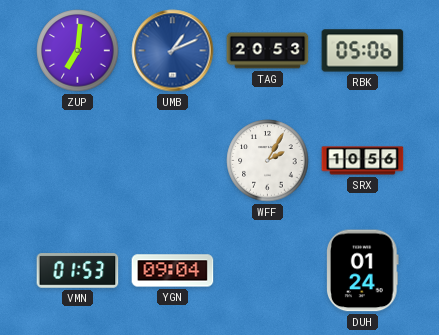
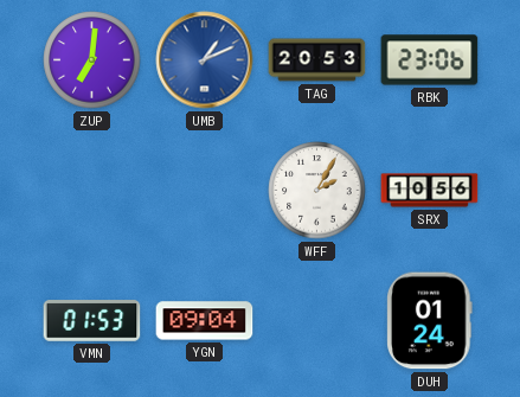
RBK: 05:06 -> 23:06 (430, 60)
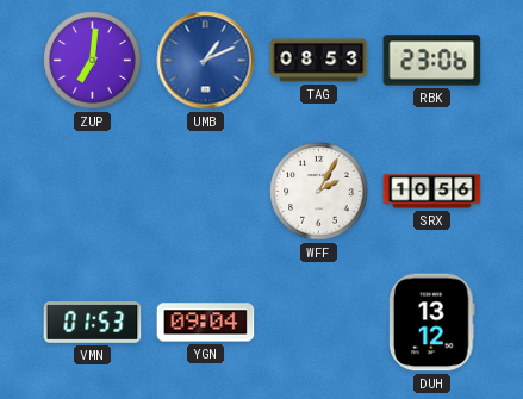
TAG: 20:53 -> 08:53 (319, 61)
DUH: 01:24 -> 13:12 (432, 323)
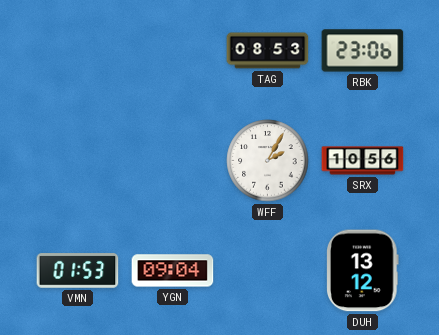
ZUP: 7:01 -> none (93, 61)
UMB: 1:11 -> none (206, 61)
